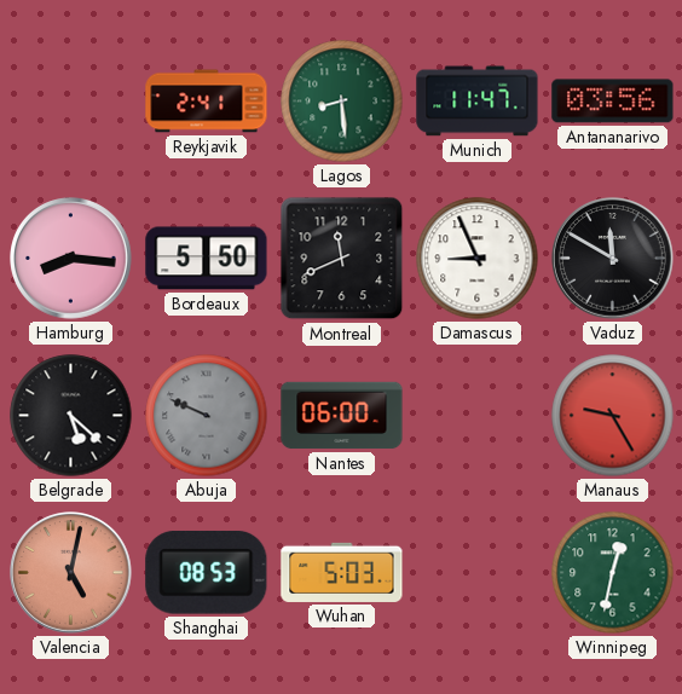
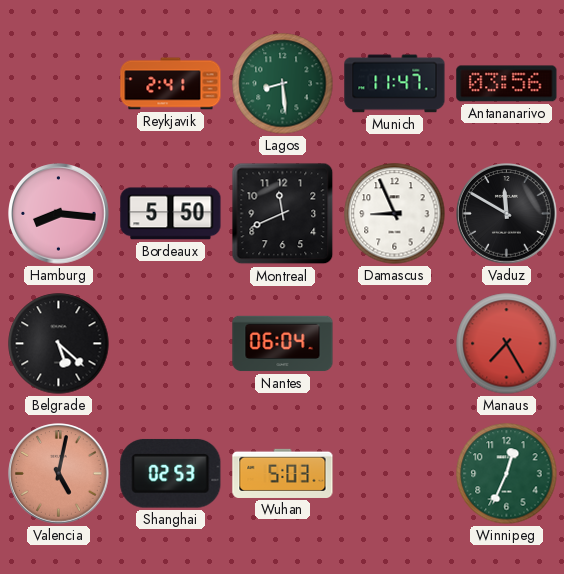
Abuja: 9:49 -> none (207, 416)
Nantes: 06:00 -> 06:04 (283, 344)
Manaus: 9:25 -> 7:25 (507, 344)
Shanghai: 08:53 -> 02:53 (171, 474)
Winnipeg: 12:32 -> 12:34 (507, 474)
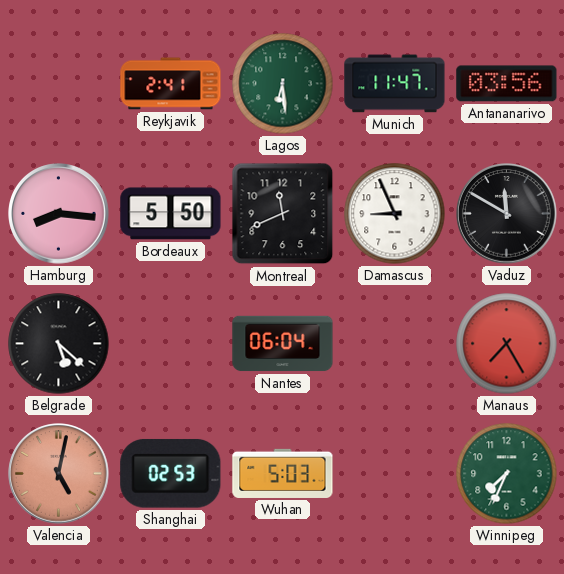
Lagos: 8:29 -> 6:29 (283, 84)
Winnipeg: 12:34 -> 7:34 (507, 474)
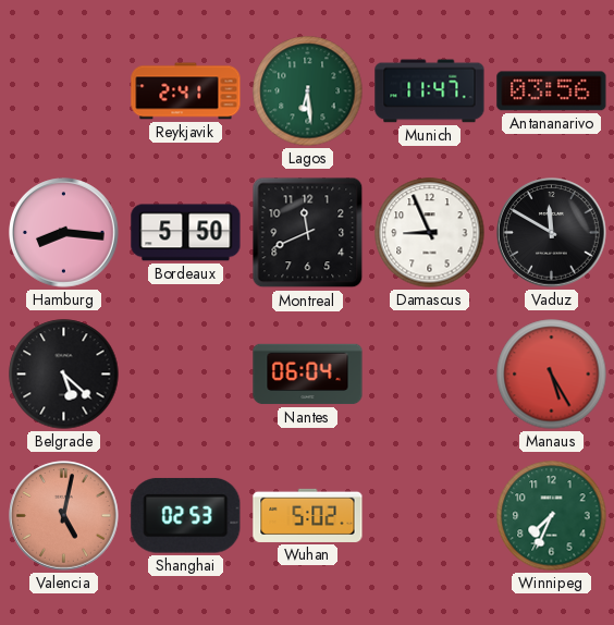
Manaus: 7:25 -> 5:25 (552, 375)
Wuhan: 5:03 -> 5:02 (308, 515)
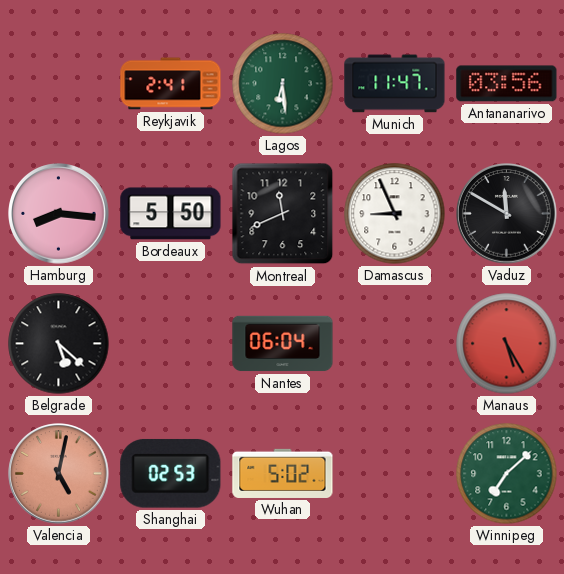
Winnipeg: 7:34 -> 7:08 (507, 474)
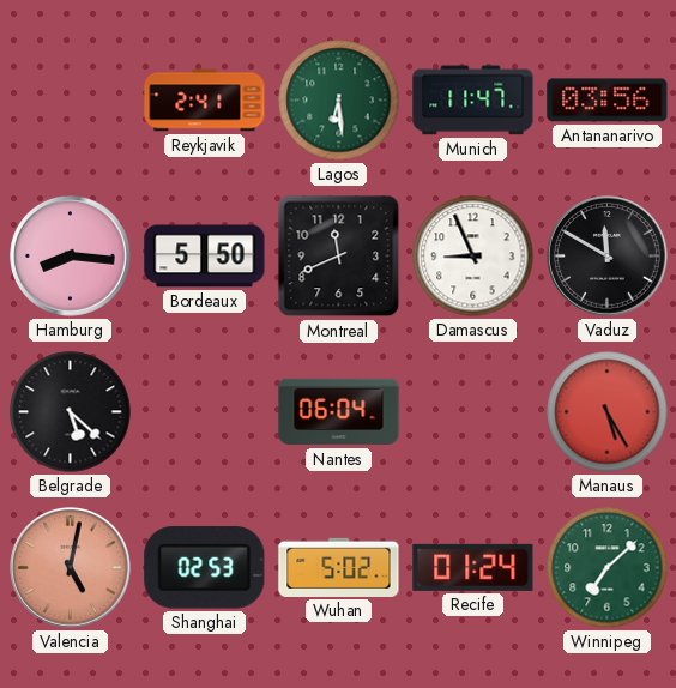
Recife: none -> 01:24 (473, 567)
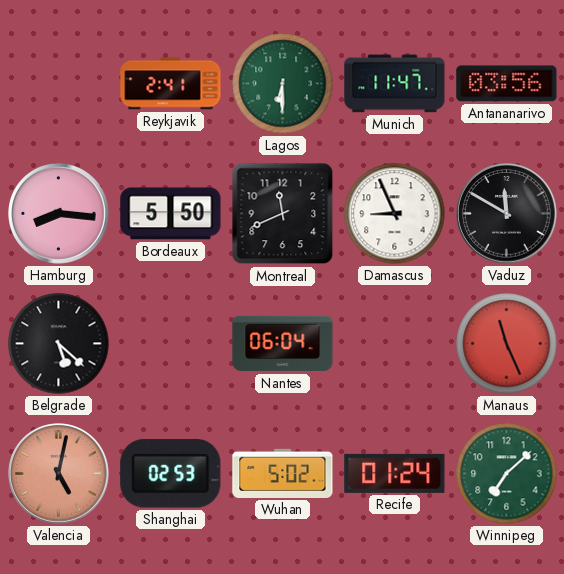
Lagos: 6:29 -> 6:30 (283, 84)
Manaus: 5:25 -> 11:26 (507, 344)
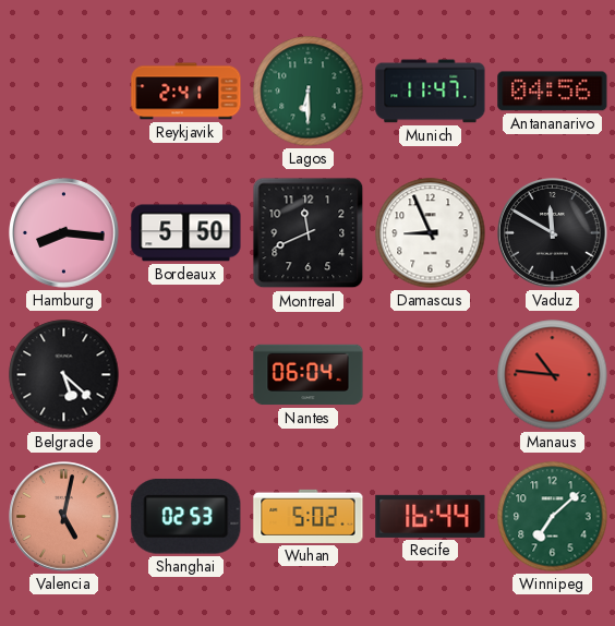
Antananarivo: 03:56 -> 04:56 (553, 92)
Manaus: 11:26 -> 10:46 (553, 375)
Recife: 01:24 -> 16:44 (431, 516)
